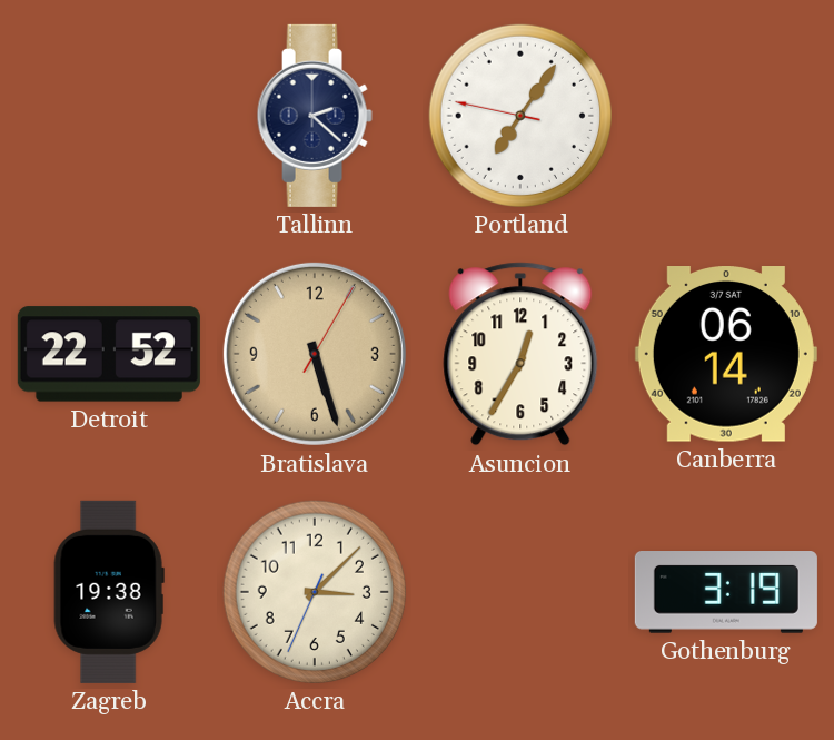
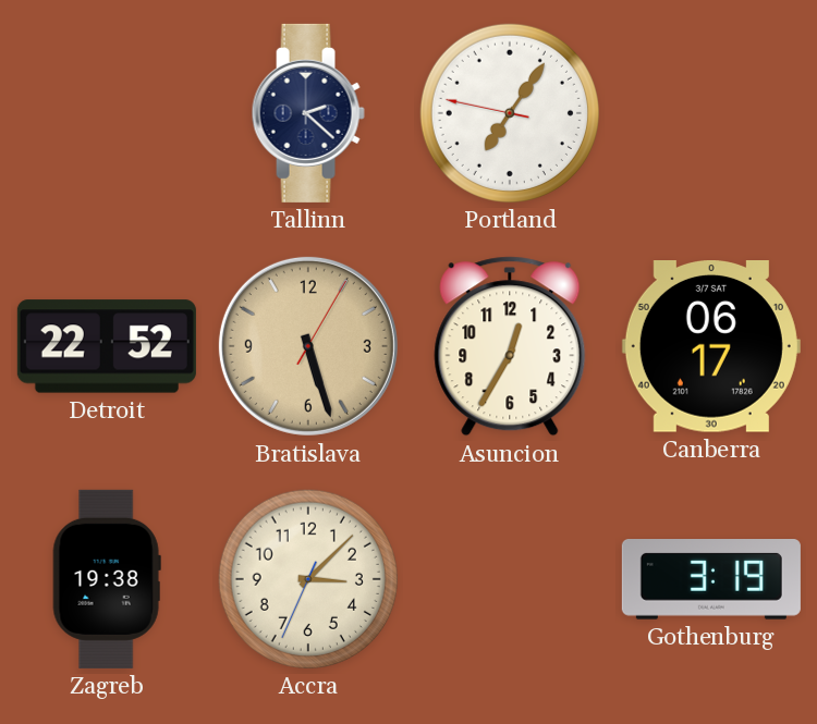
Canberra: 06:14 -> 06:17 (711, 346)
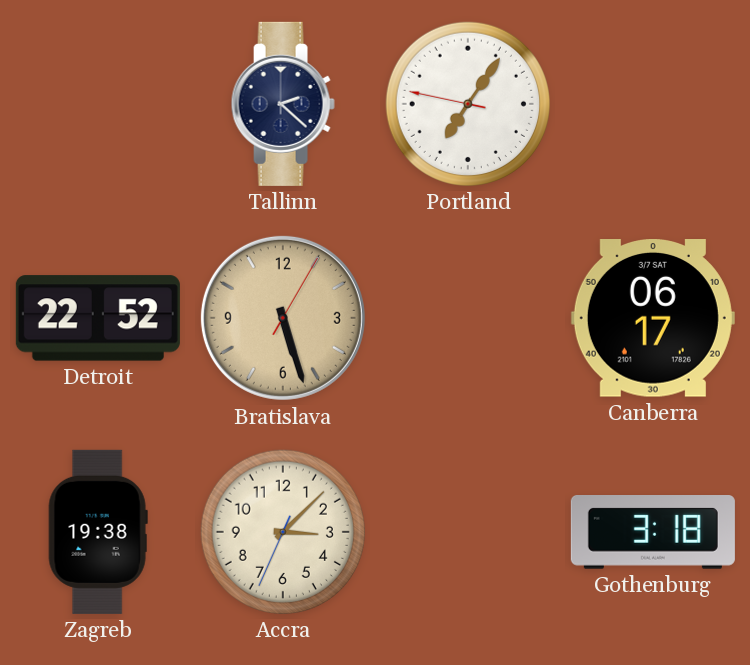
Asuncion: 12:35 -> none (510, 346)
Gothenburg: 3:19 -> 3:18 (653, 533)
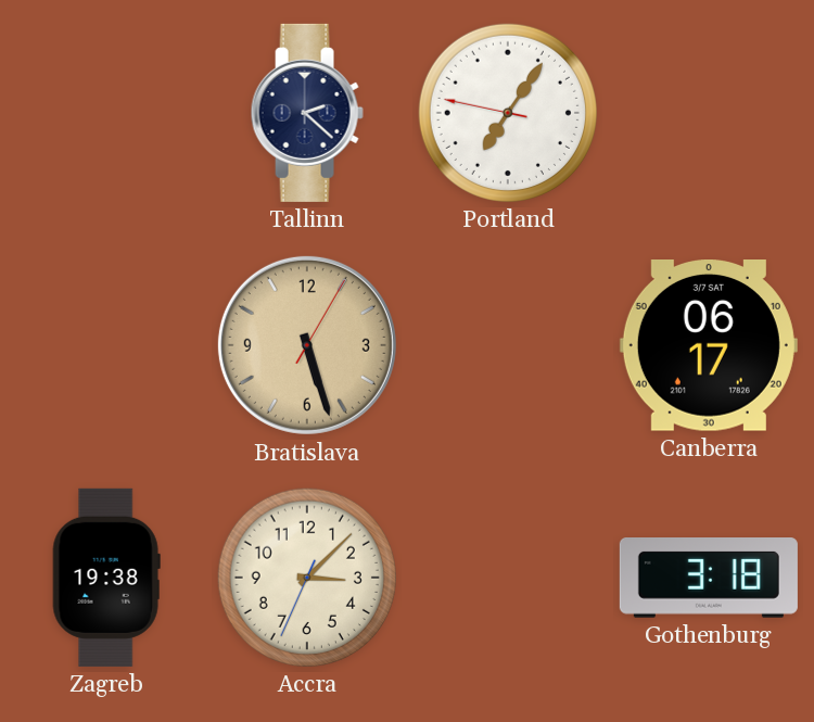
Detroit: 22:52 -> none (98, 318)
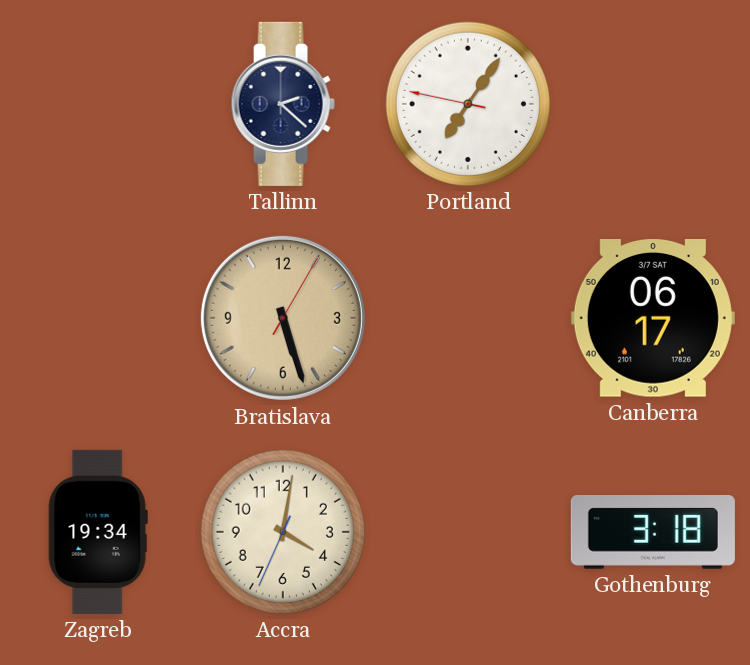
Zagreb: 19:38 -> 19:34 (98, 532)
Accra: 3:07 -> 4:01 (283, 532)
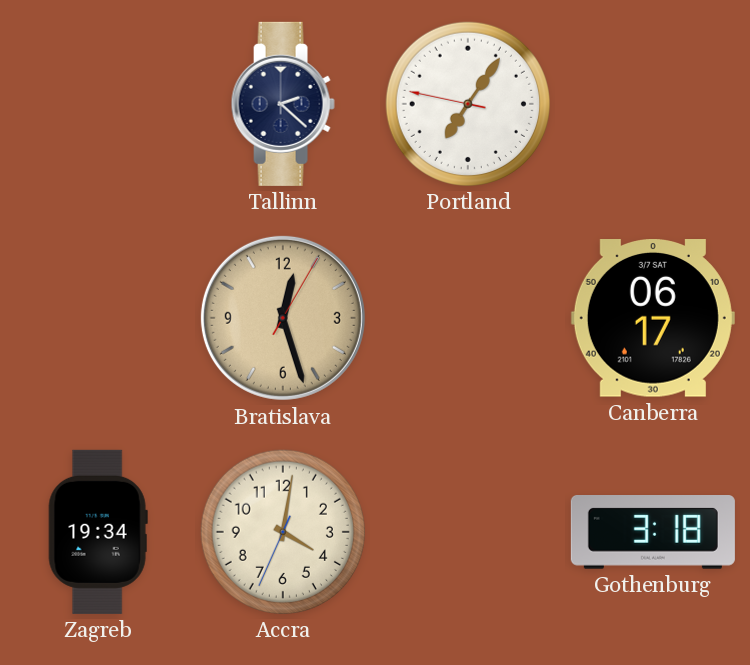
Bratislava: 5:27 -> 12:27 (283, 318)
